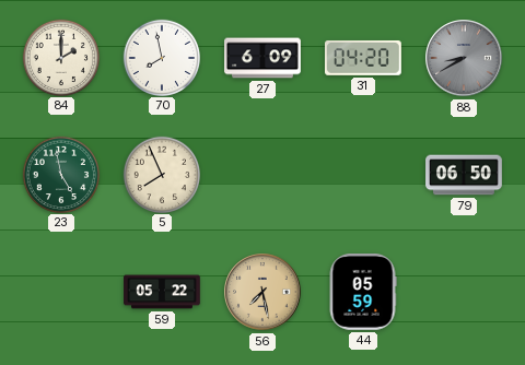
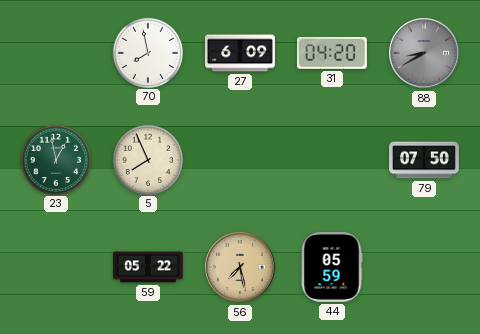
84: 2:00 -> none (60, 57)
23: 4:58 -> 12:58 (55, 159)
79: 06:50 -> 07:50 (424, 160)
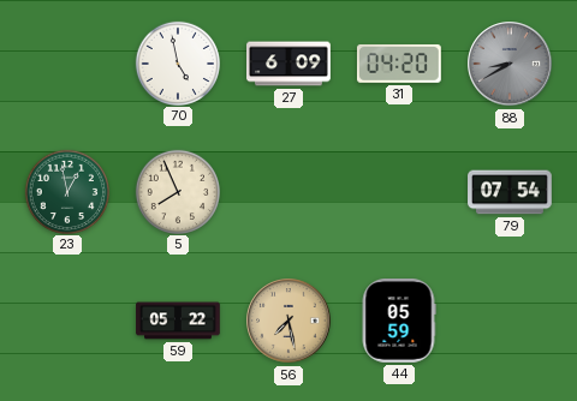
70: 7:58 -> 4:58 (177, 62)
79: 07:50 -> 07:54 (510, 192)
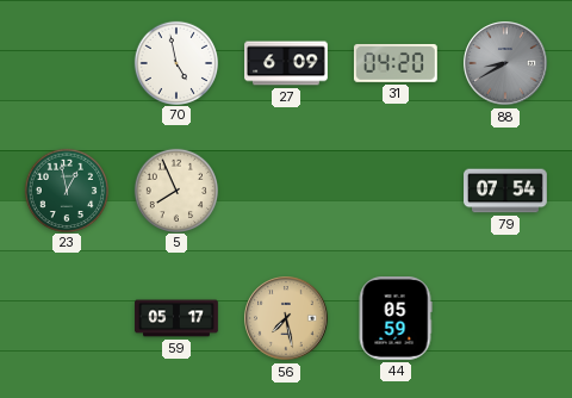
59: 05:22 -> 05:17 (176, 318)
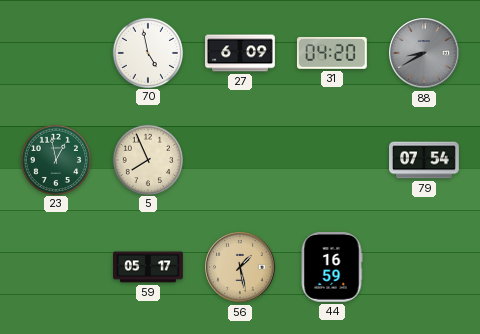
56: 7:28 -> 1:28 (240, 267)
44: 05:59 -> 16:59 (332, 268)
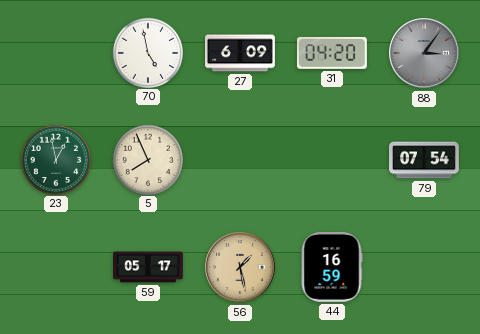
88: 8:40 -> 3:06 (424, 53)
